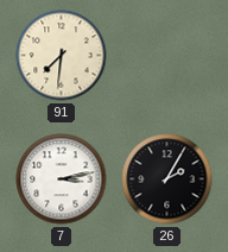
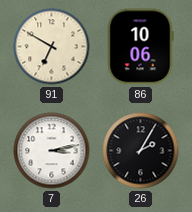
91: 7:31 -> 6:50 (52, 47)
86: none -> 10:06 (140, 47)
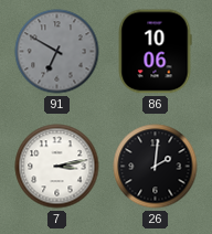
91 dial: cream -> grey (57, 52)
26: 2:05 -> 2:01 (156, 167)
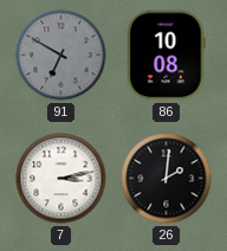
86: 10:06 -> 10:08 (166, 56)
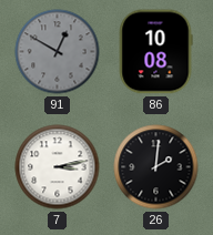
91: 6:50 -> 12:50 (58, 52)
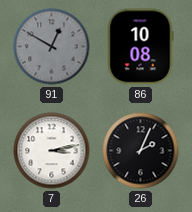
26: 2:01 -> 2:04 (141, 151)
